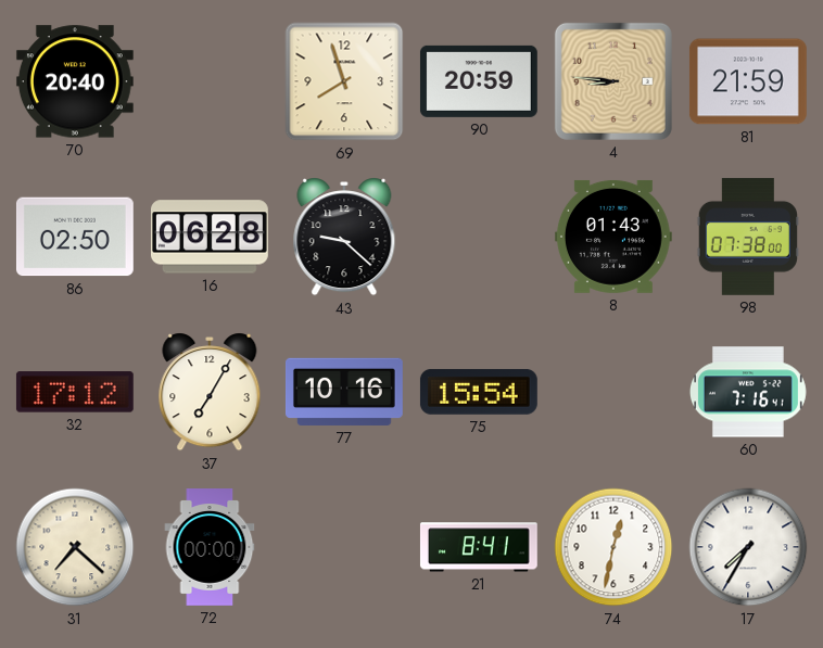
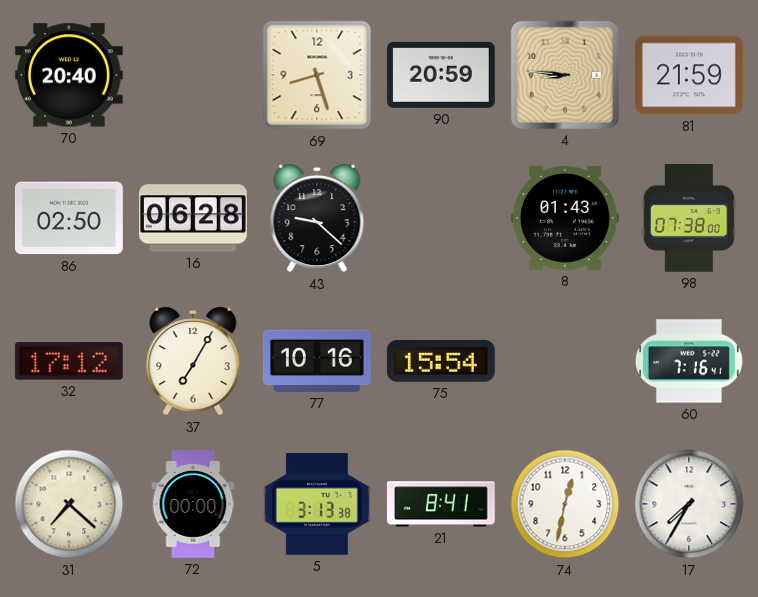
69: 7:57 -> 8:27 (317, 75)
5: none -> 3:13 (317, 504)
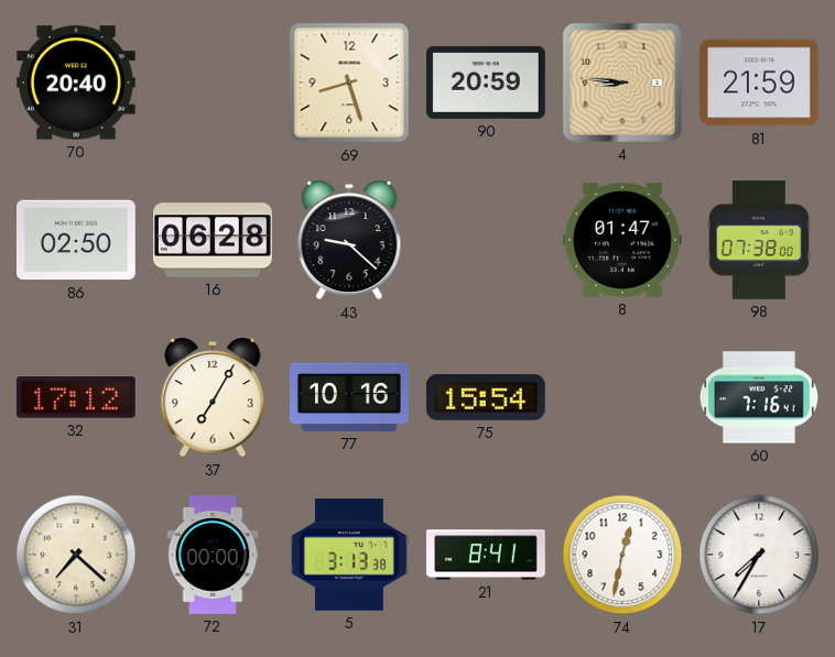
8: 01:43 -> 01:47 (622, 240)
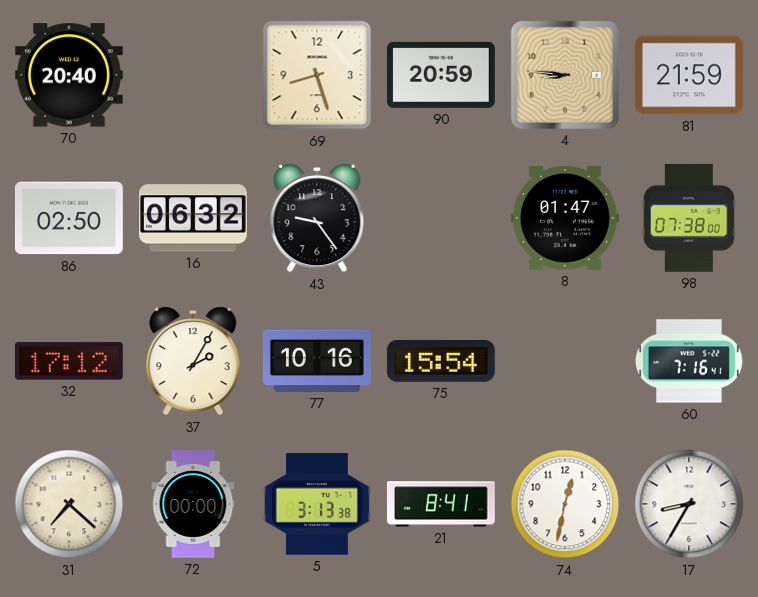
16: 06:28 -> 06:32 (194, 218)
43: 9:22 -> 9:24 (317, 218)
37: 7:05 -> 2:05 (193, 361)
17: 7:35 -> 8:35 (689, 504)
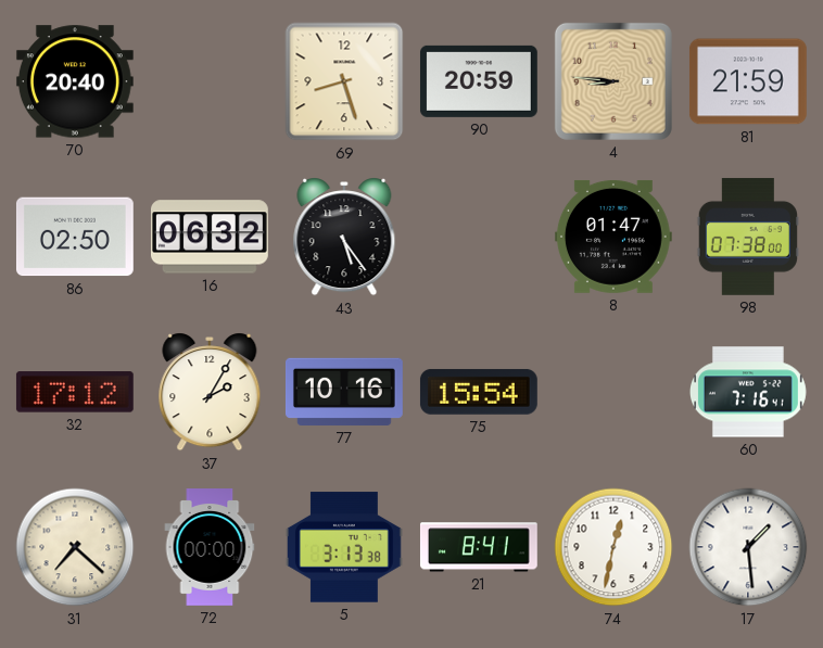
43: 9:24 -> 5:24 (344, 237)
17: 8:35 -> 1:29 (748, 547)
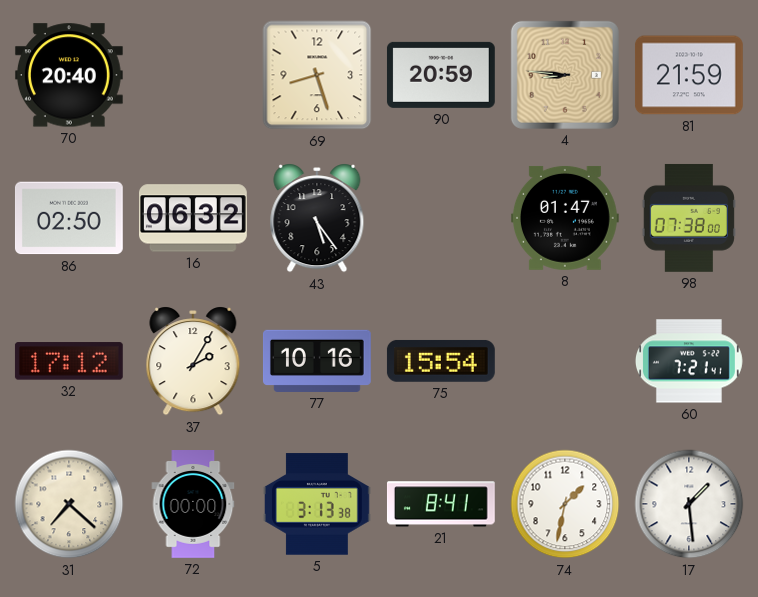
60: 7:16 -> 7:21 (689, 361)
74: 12:32 -> 1:32 (565, 504)
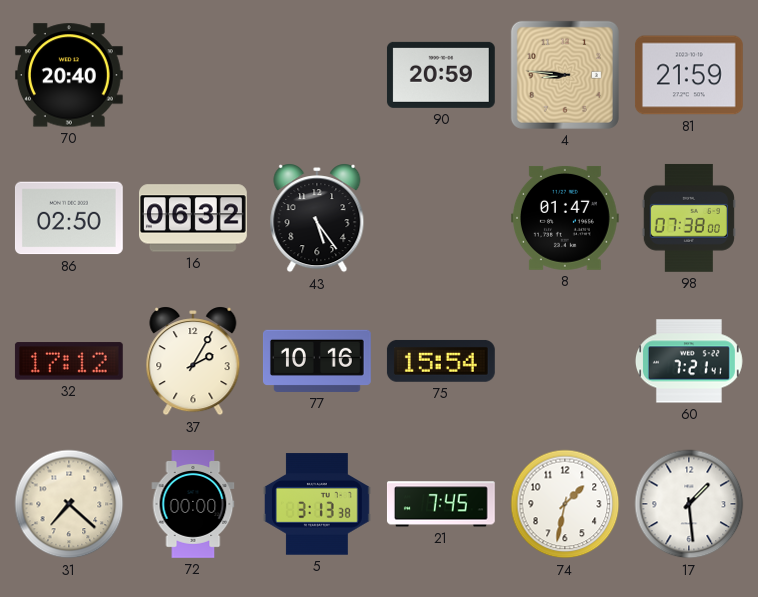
69: 8:27 -> none (317, 75)
21: 8:41 -> 7:45 (441, 504)
